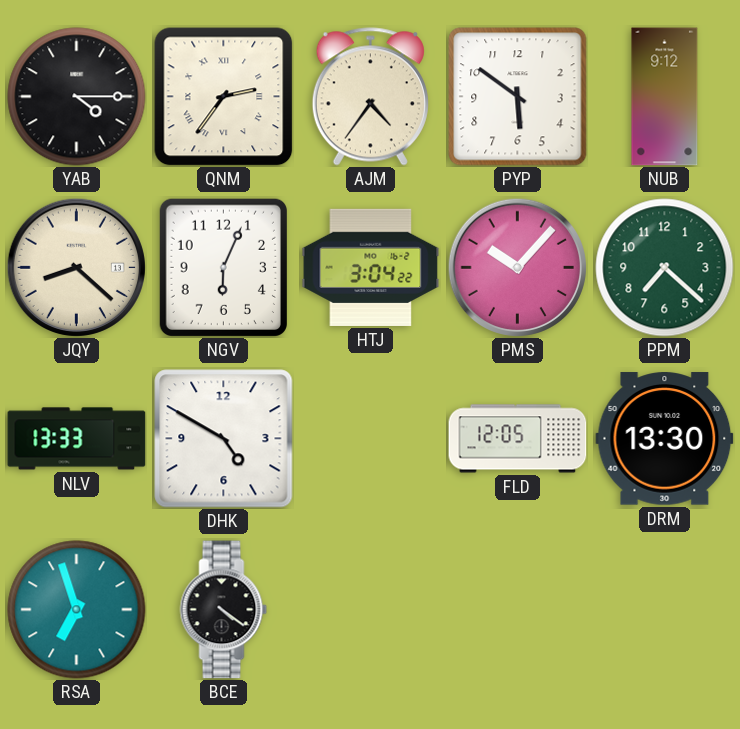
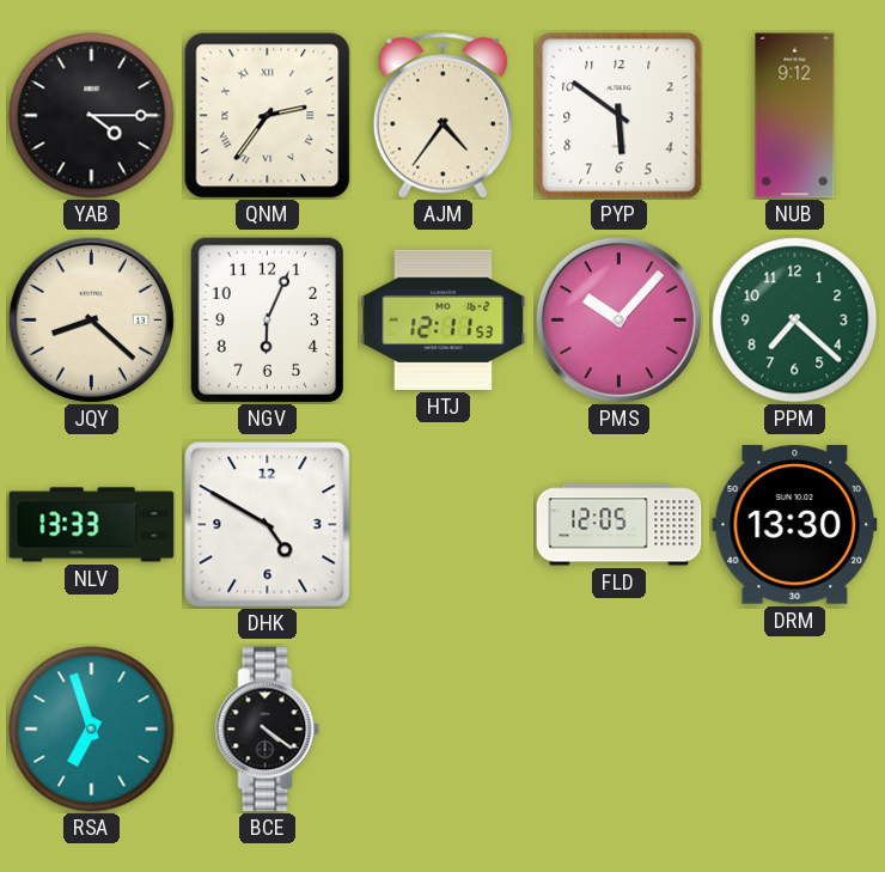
HTJ: 3:04 -> 12:11 (444, 319)
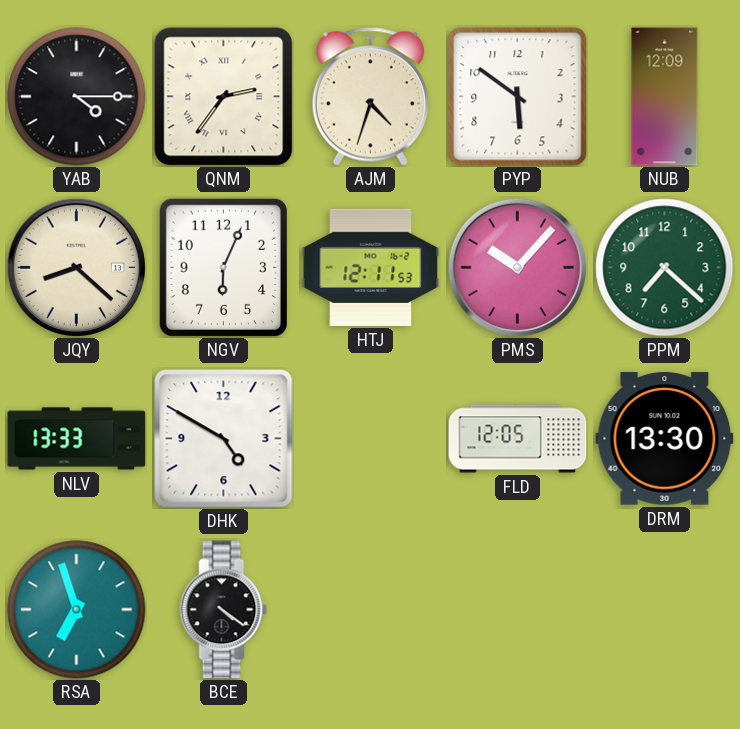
AJM: 4:36 -> 4:33 (370, 97)
NUB: 9:12 -> 12:09 (665, 97)
